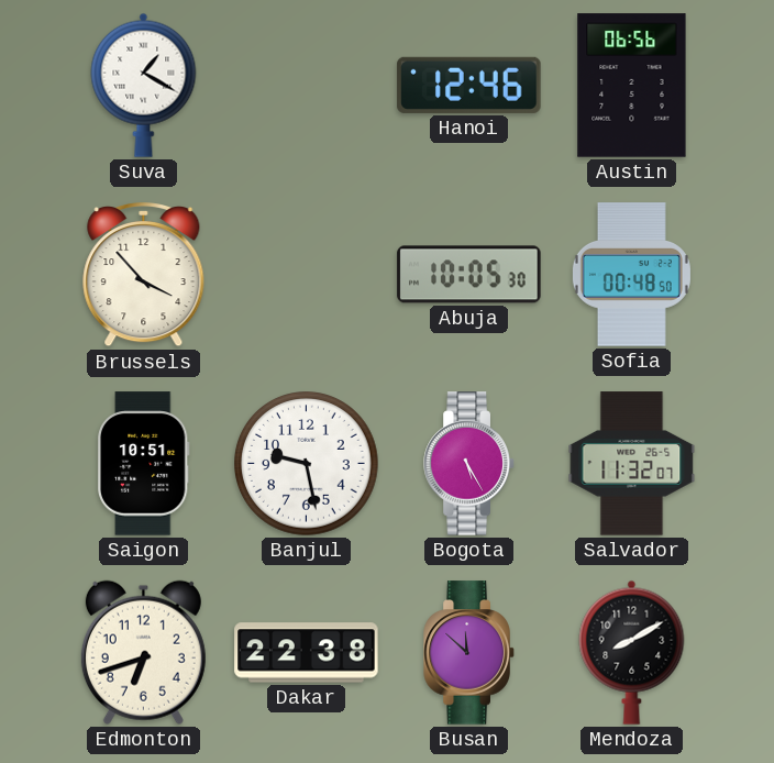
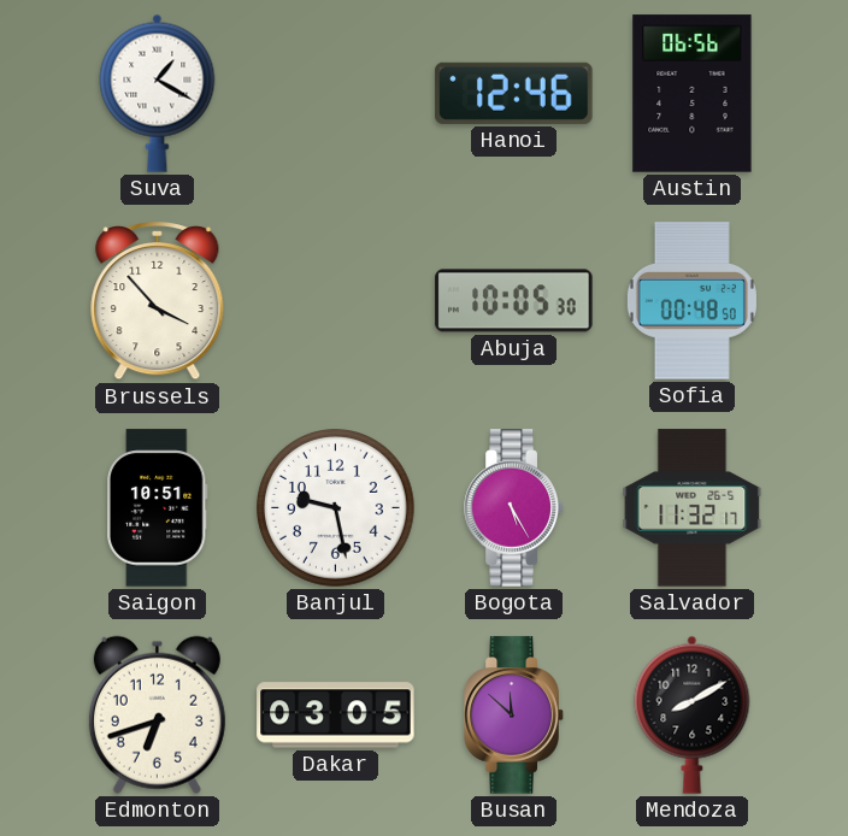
Salvador: 11:32:07 -> 11:32:17 (693, 508)
Dakar: 22:38 -> 03:05 (336, 716)
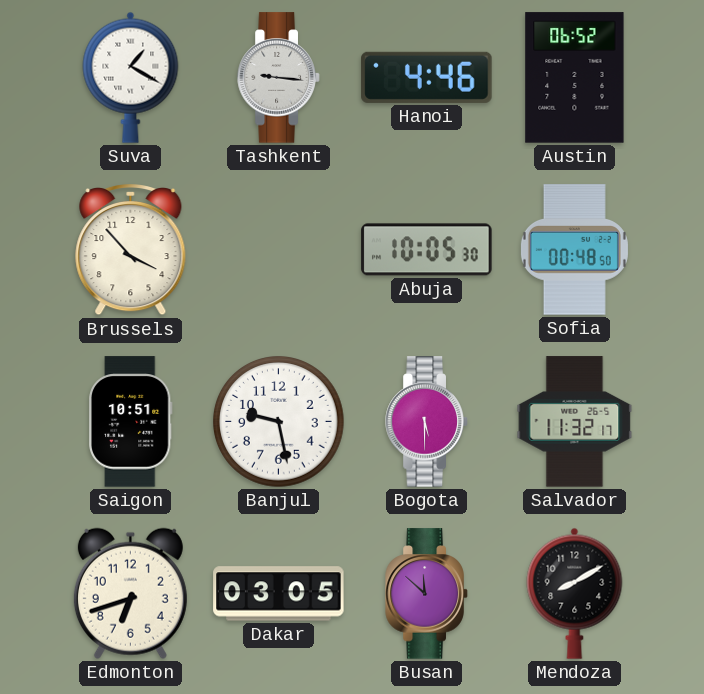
Tashkent: none -> 9:16 (279, 78)
Hanoi: 12:46 -> 4:46 (427, 77)
Austin: 06:56 -> 06:52 (575, 78)
Bogota: 5:25 -> 5:30 (427, 422)
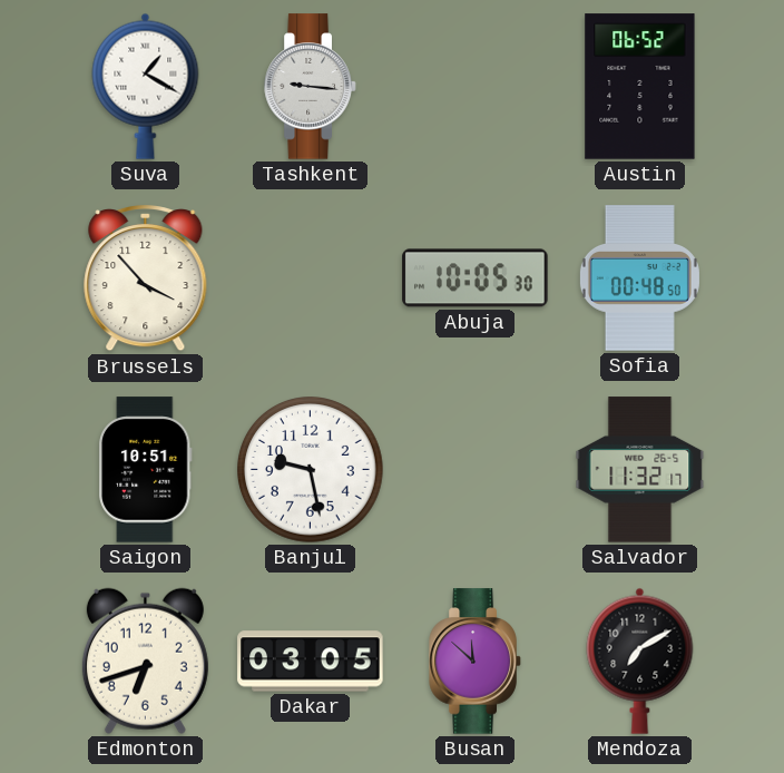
Hanoi: 4:46 -> none (427, 77)
Bogota: 5:30 -> none (427, 422)
Mendoza: 8:10 -> 7:10 (640, 661)
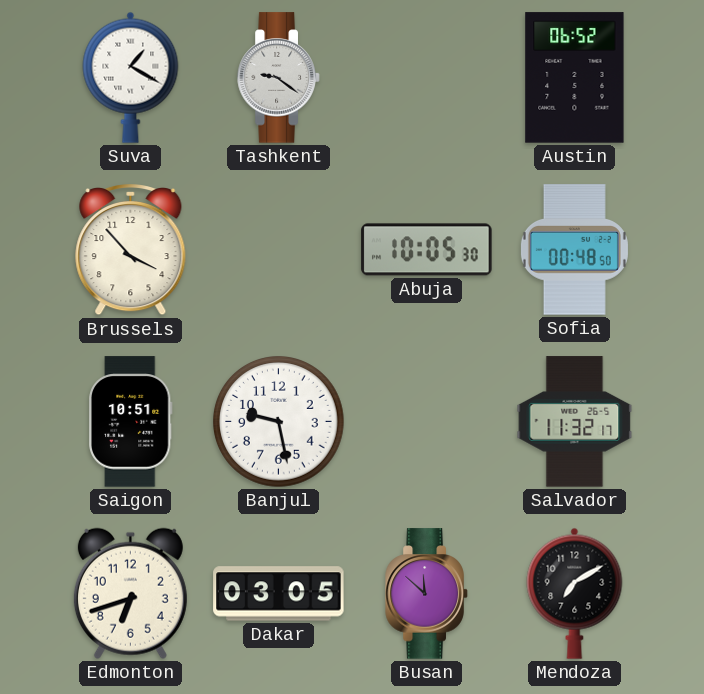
Tashkent: 9:16 -> 9:21 (279, 78)
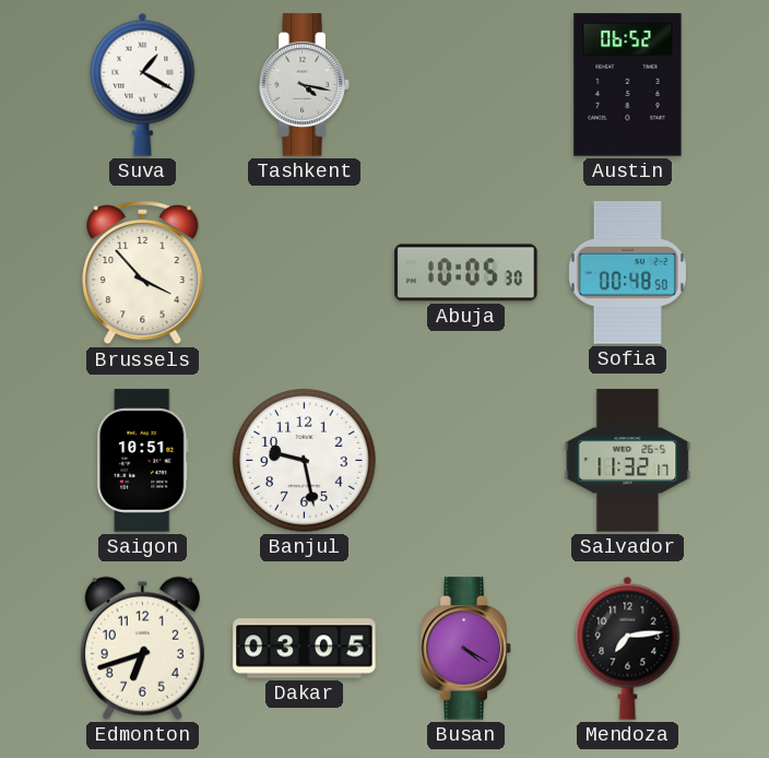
Tashkent: 9:21 -> 4:17 (305, 85)
Busan: 11:52 -> 4:20 (466, 649)
Mendoza: 7:10 -> 7:14 (628, 648)
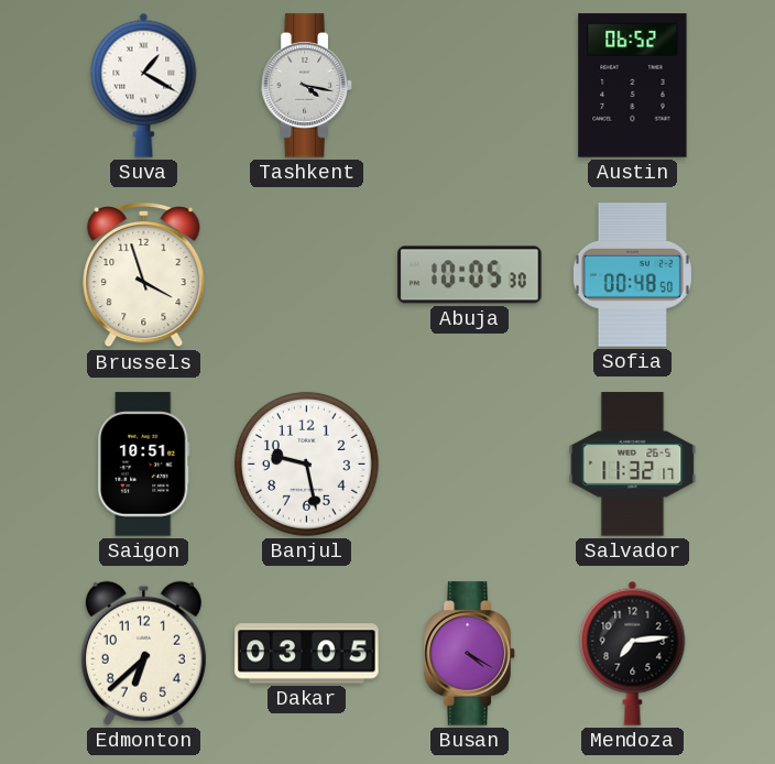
Brussels: 3:53 -> 3:57 (144, 275)
Edmonton: 6:42 -> 6:38 (143, 653)
